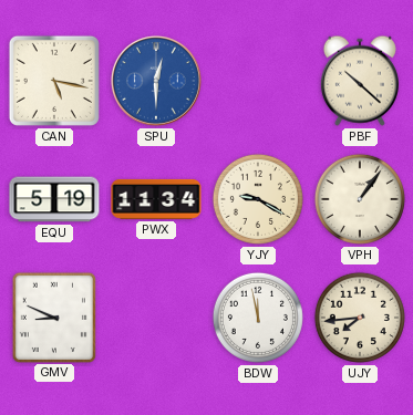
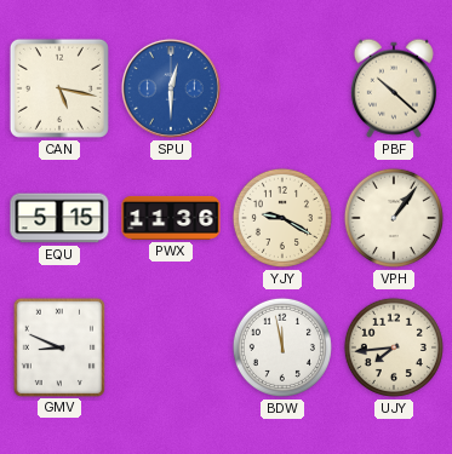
EQU: 5:19 -> 5:15 (59, 218)
PWX: 11:34 -> 11:36 (171, 218)
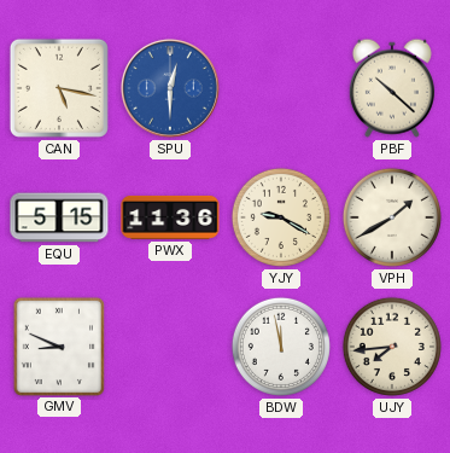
VPH: 1:06 -> 1:40 (392, 217)
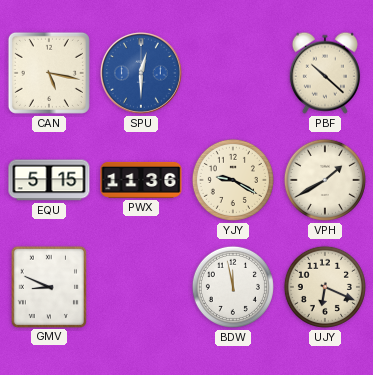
UJY: 7:44 -> 6:19 (325, 287)
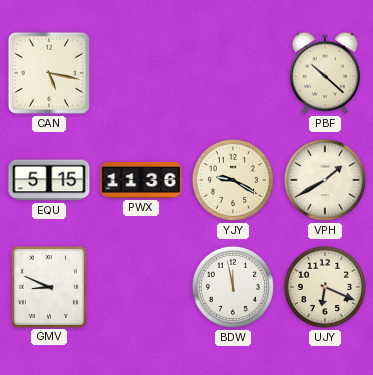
SPU: 12:30 -> none (141, 73)
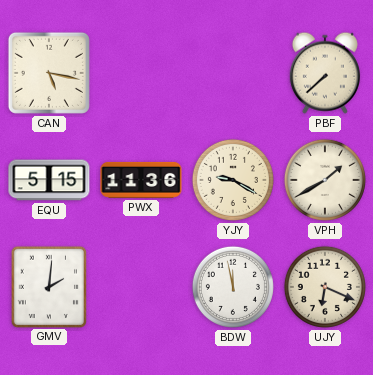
PBF: 10:22 -> 7:38 (325, 73)
GMV: 8:49 -> 2:01 (48, 286)
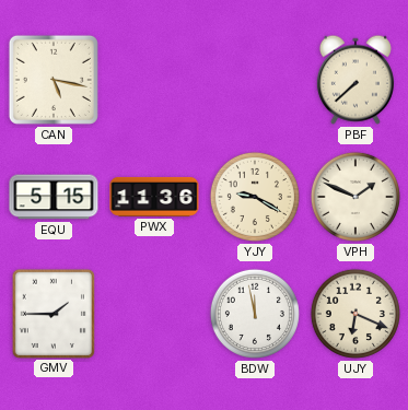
VPH: 1:40 -> 1:49 (355, 197)
GMV: 2:01 -> 1:45 (53, 313)
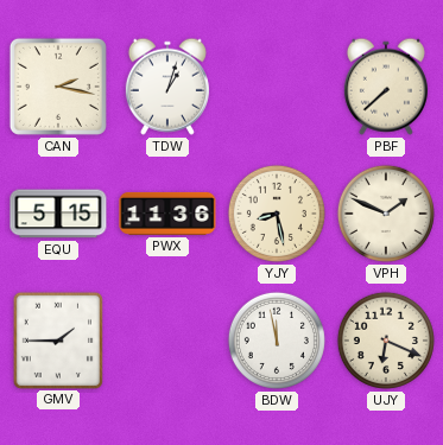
CAN: 5:17 -> 2:17 (58, 87)
TDW: none -> 1:03 (167, 87)
YJY: 9:20 -> 8:28 (277, 214)
